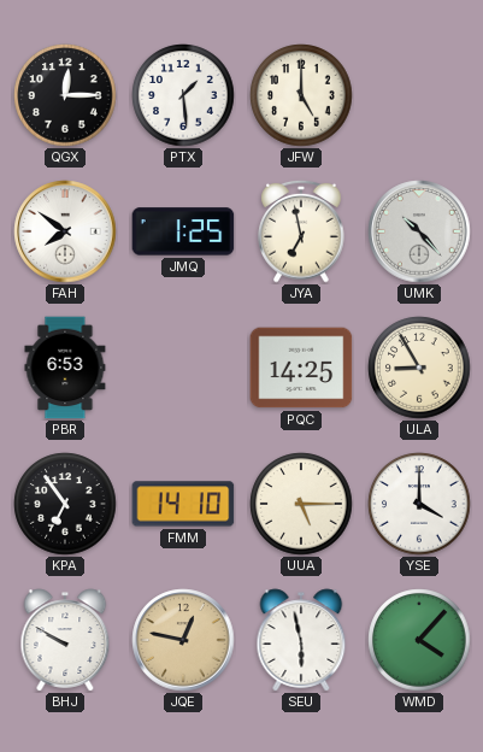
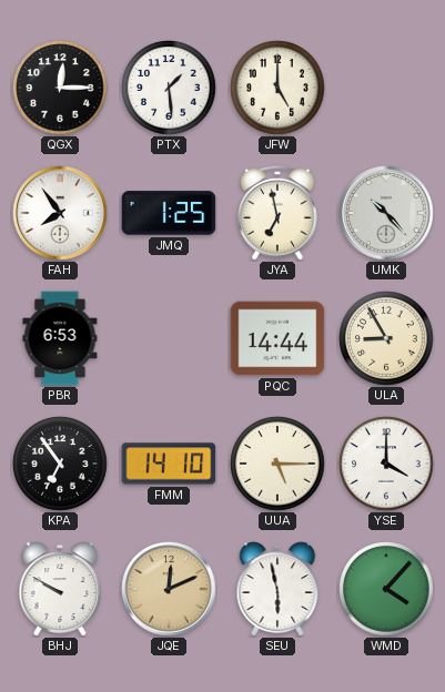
FAH: 7:51 -> 7:54 (60, 213)
PQC: 14:25 -> 14:44 (277, 338)
JQE: 12:47 -> 12:11 (169, 589)
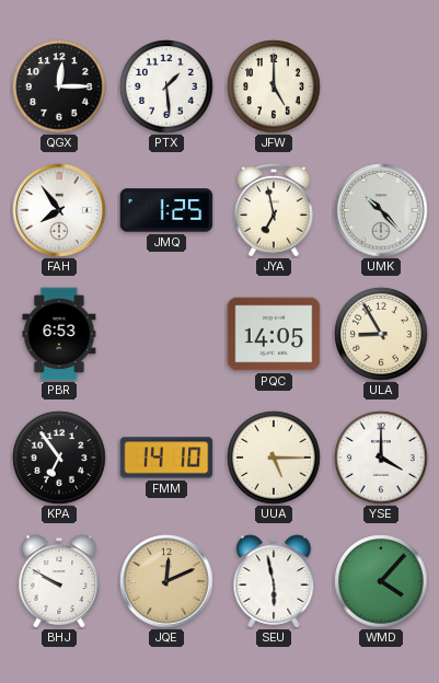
PQC: 14:44 -> 14:05 (274, 334)
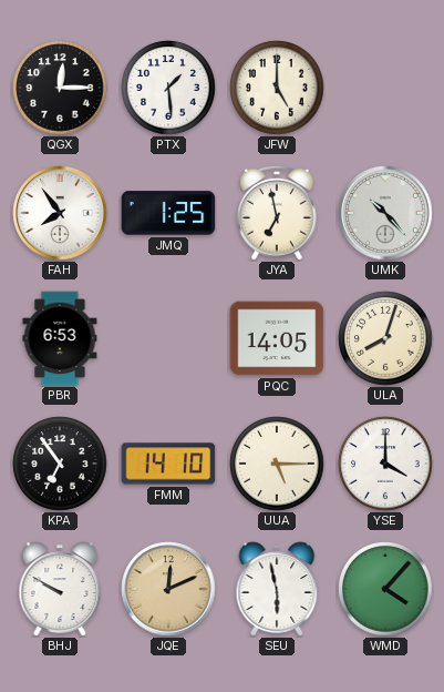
ULA: 8:55 -> 8:03 (385, 338)
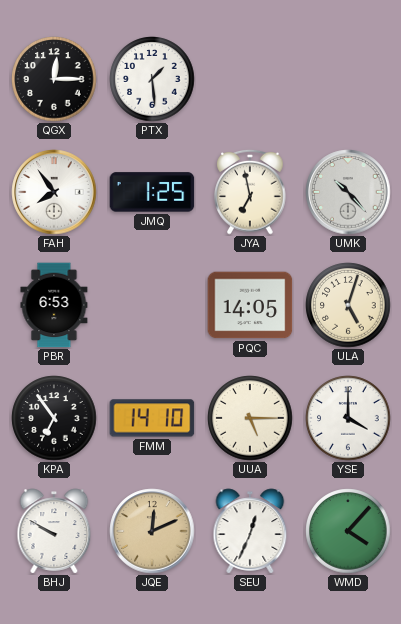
JFW: 5:00 -> none (277, 88)
ULA: 8:03 -> 5:03 (348, 305)
SEU: 5:58 -> 12:34 (250, 531)
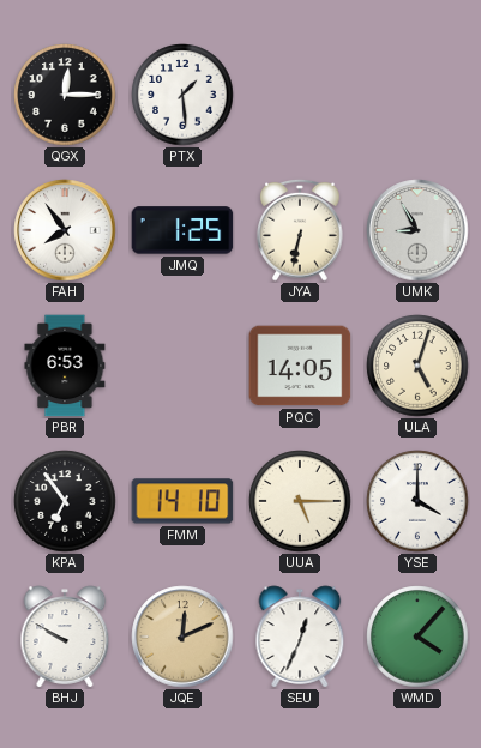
JYA: 6:58 -> 6:32 (300, 230)
UMK: 10:23 -> 8:55 (417, 230)
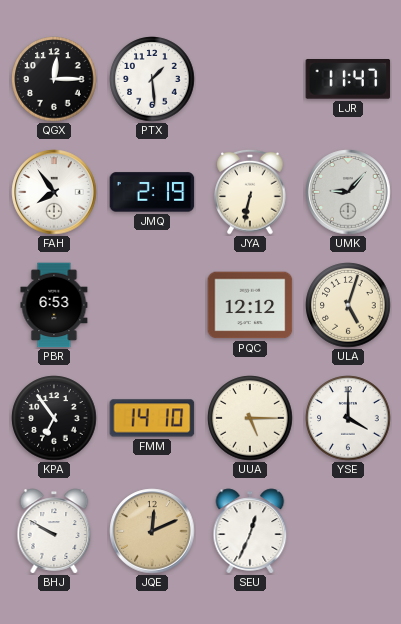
LJR: none -> 11:47 (348, 80)
JMQ: 1:25 -> 2:19 (152, 192)
UMK: 8:55 -> 9:07 (348, 192)
PQC: 14:05 -> 12:12 (250, 305)
WMD: 4:07 -> none (417, 637)
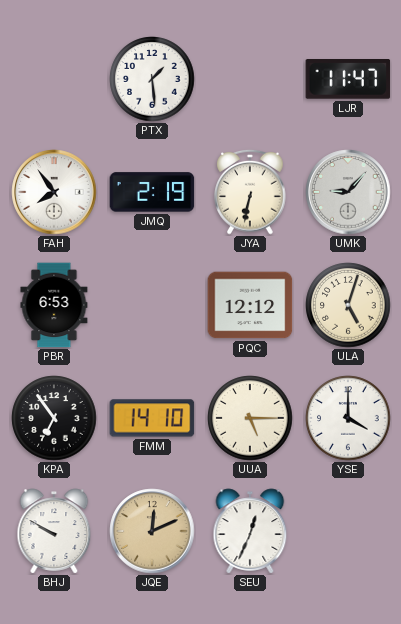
QGX: 12:15 -> none (54, 79)
